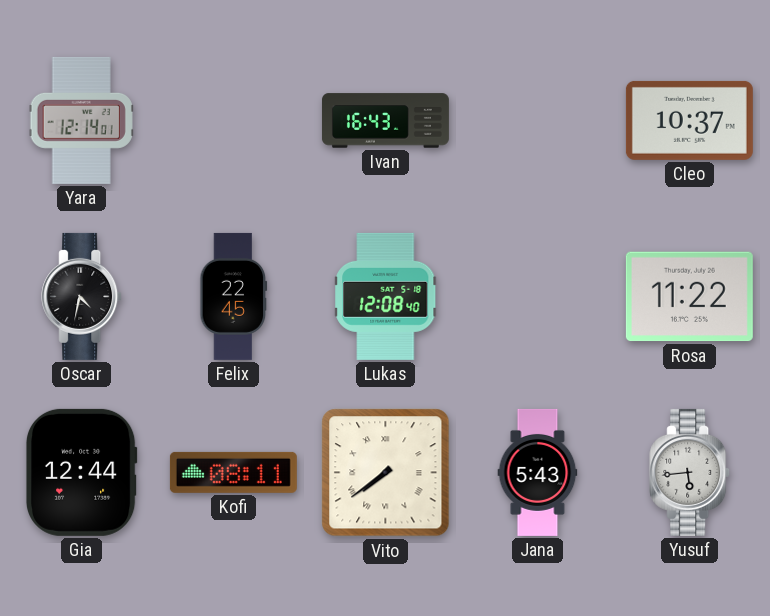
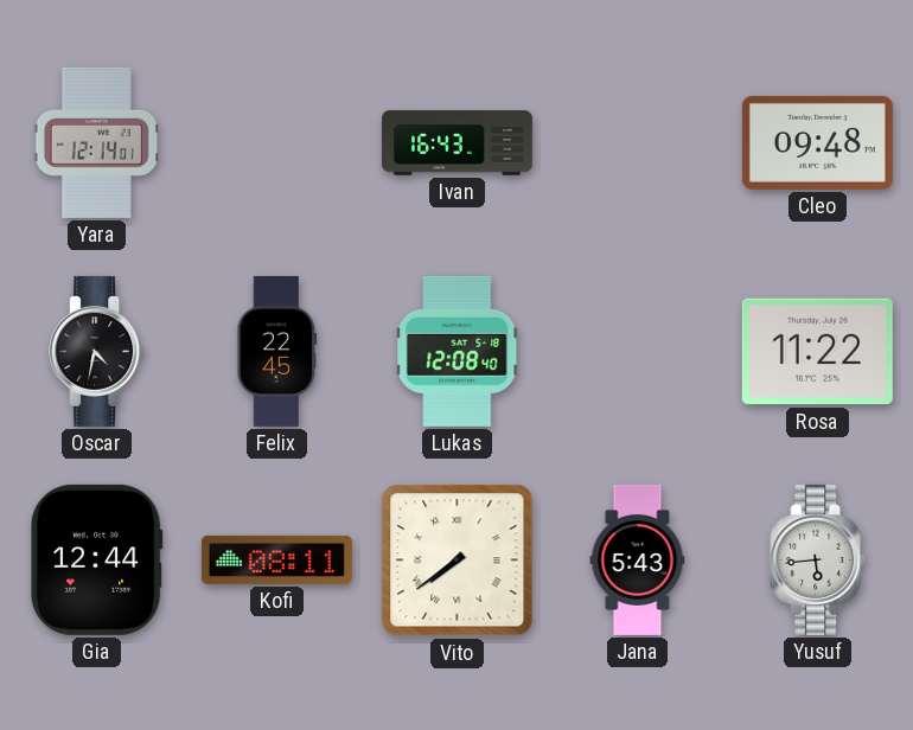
Cleo: 10:37 -> 09:48 (817, 142)
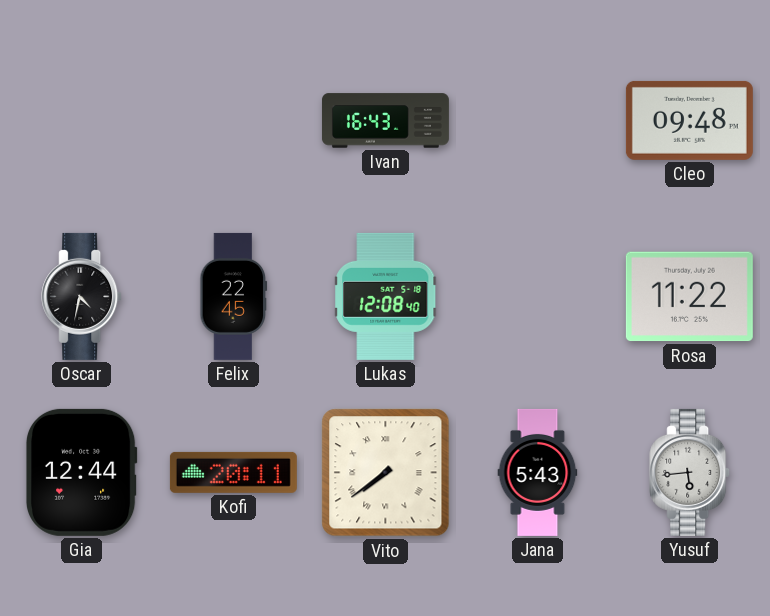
Yara: 12:14 -> none (96, 142)
Kofi: 08:11 -> 20:11 (233, 472)
